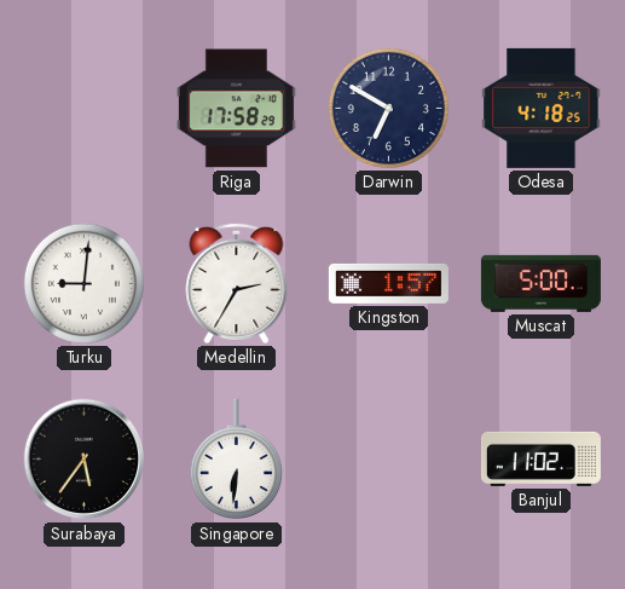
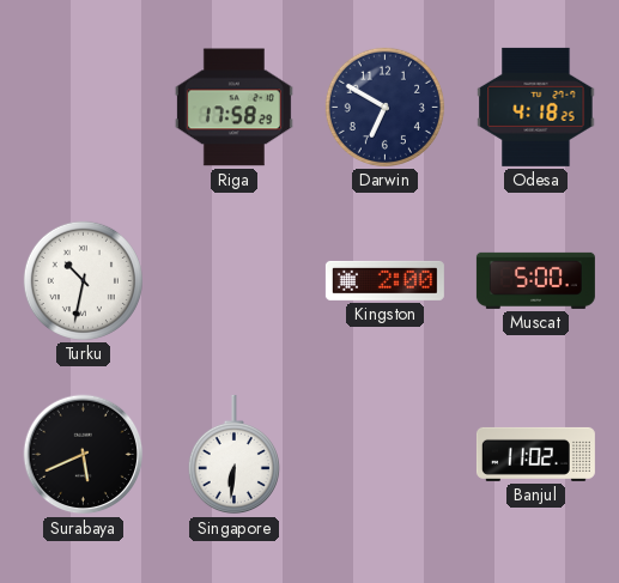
Turku: 9:01 -> 10:32 (83, 280)
Medellin: 2:35 -> none (237, 283)
Kingston: 1:57 -> 2:00 (384, 280)
Surabaya: 5:36 -> 5:41 (84, 455)
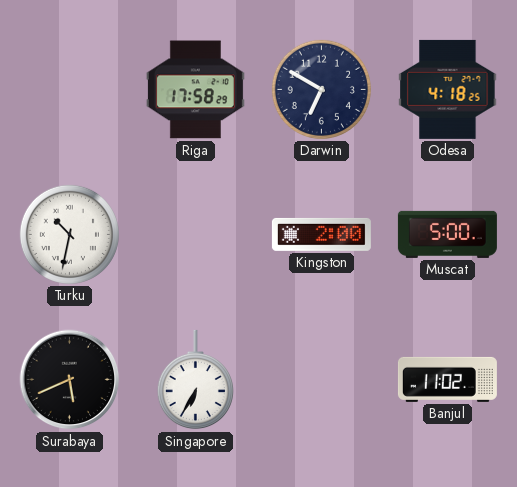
Singapore: 6:31 -> 6:35 (195, 380)
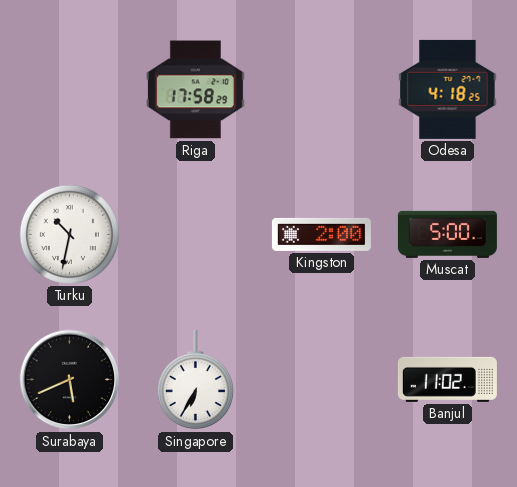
Darwin: 6:50 -> none (321, 89)
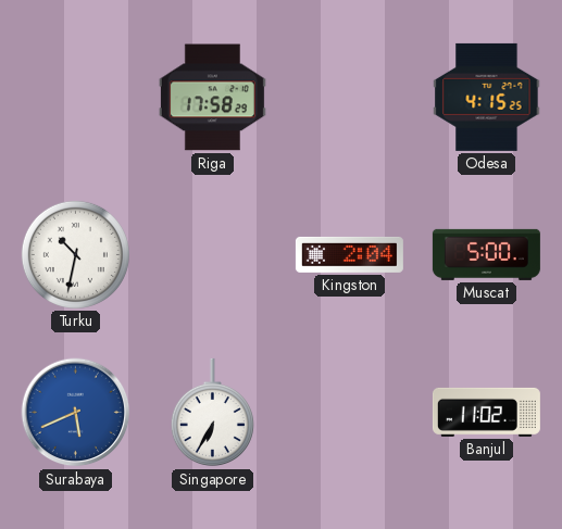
Odesa: 4:18 -> 4:15 (487, 97)
Kingston: 2:00 -> 2:04 (349, 254)
Surabaya dial: black -> blue (76, 413)
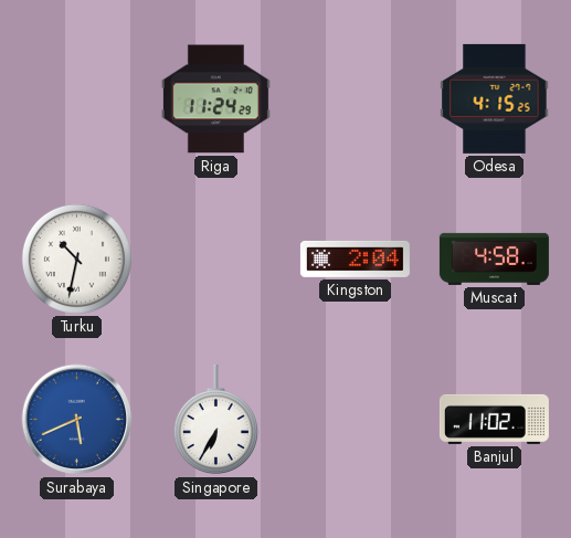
Riga: 17:58 -> 11:24 (215, 99)
Muscat: 5:00 -> 4:58 (494, 259)
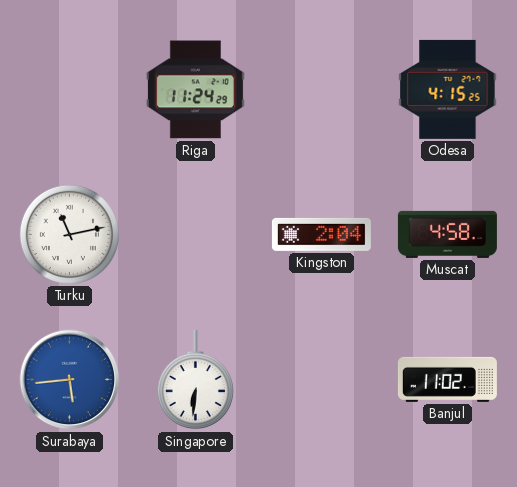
Turku: 10:32 -> 11:13 (69, 234)
Surabaya: 5:41 -> 5:44 (70, 380)
Singapore: 6:35 -> 6:31 (195, 380)
